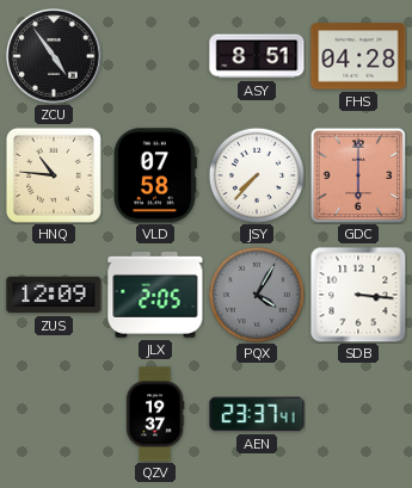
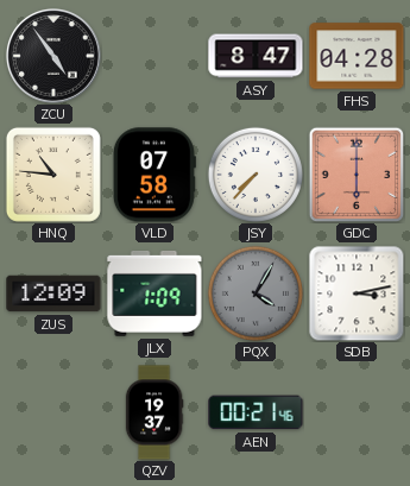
ASY: 8:51 -> 8:47 (256, 56)
JLX: 2:05 -> 1:09 (154, 294)
SDB: 3:16 -> 3:13 (357, 294)
AEN: 23:37 -> 00:21 (256, 412)
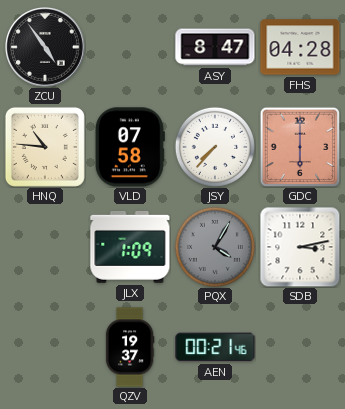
ZUS: 12:09 -> none (53, 294)
